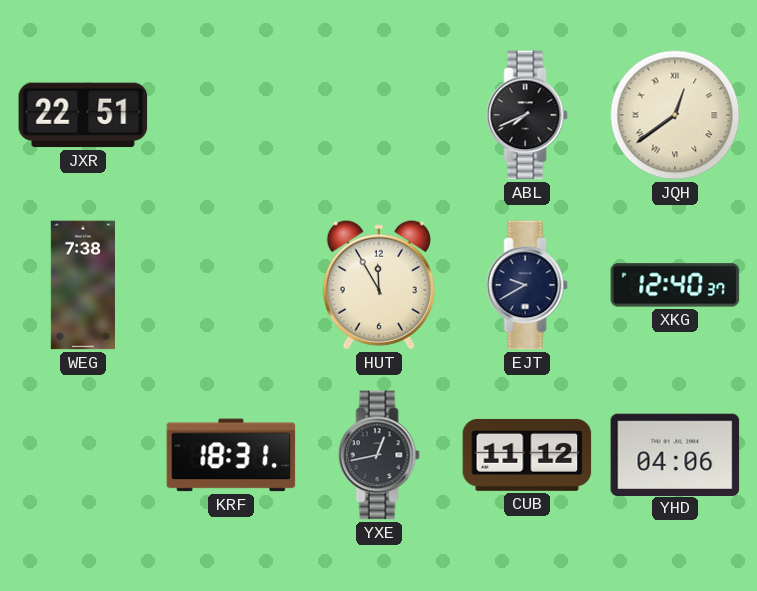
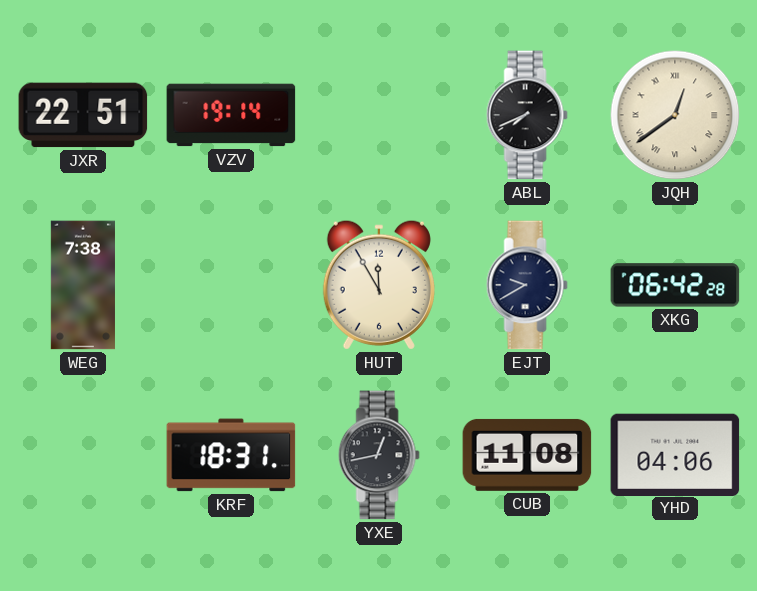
VZV: none -> 19:14 (231, 115)
XKG: 12:40 -> 06:42 (675, 285)
CUB: 11:12 -> 11:08 (527, 455)
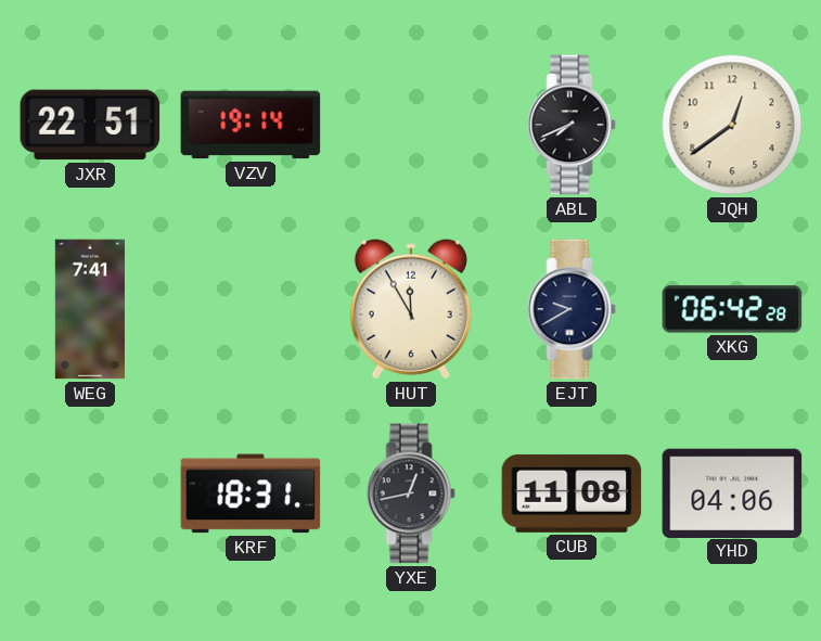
JQH numerals: Roman -> Arabic (732, 125)
WEG: 7:38 -> 7:41 (90, 309)
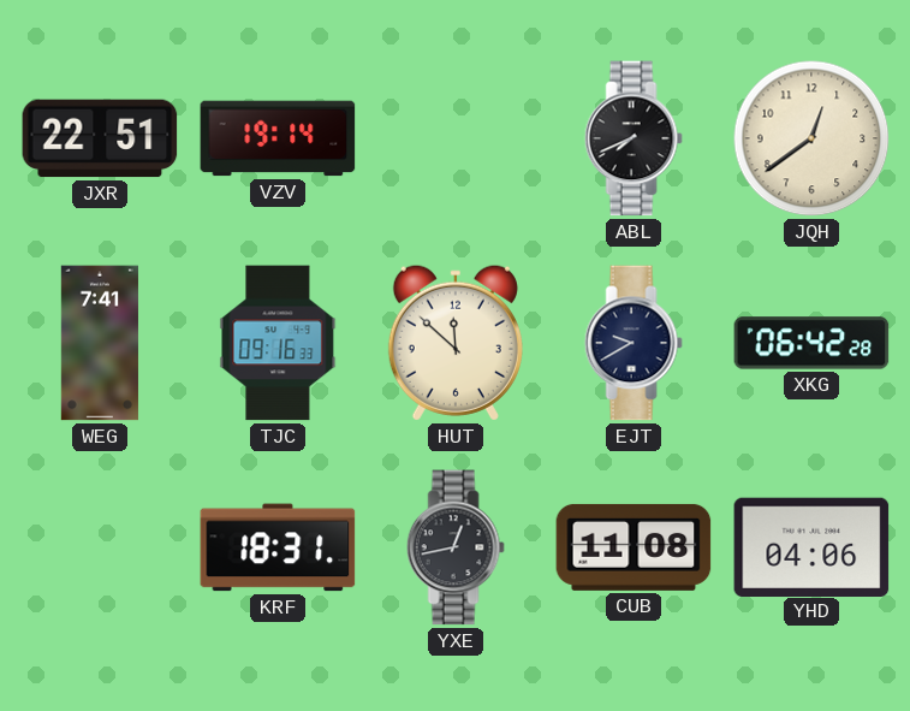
TJC: none -> 09:16 (278, 343)
HUT: 11:55 -> 11:52 (456, 343)
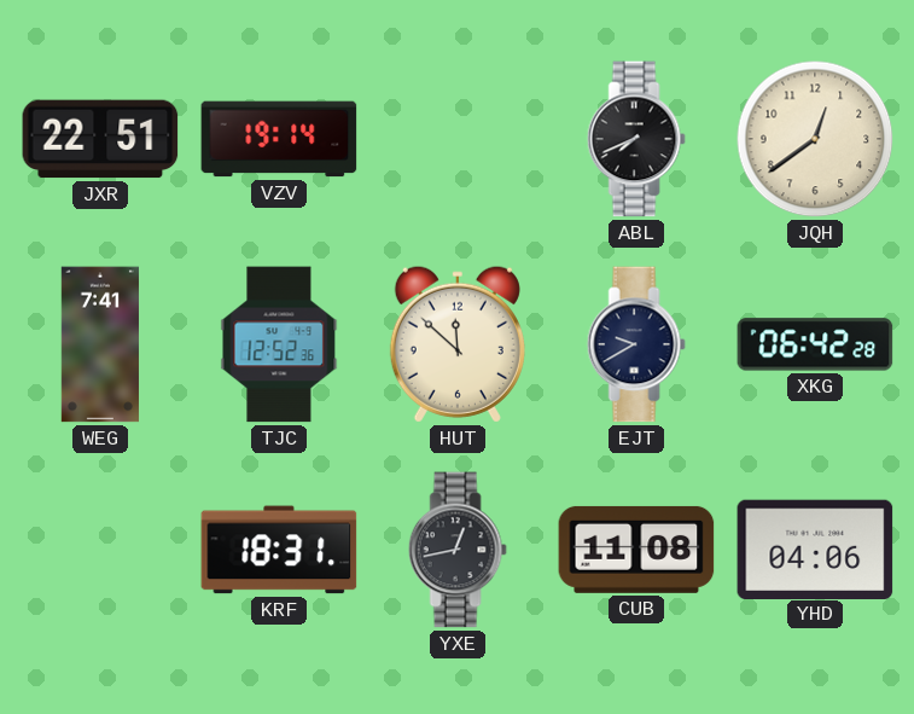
TJC: 09:16 -> 12:52 (279, 344)
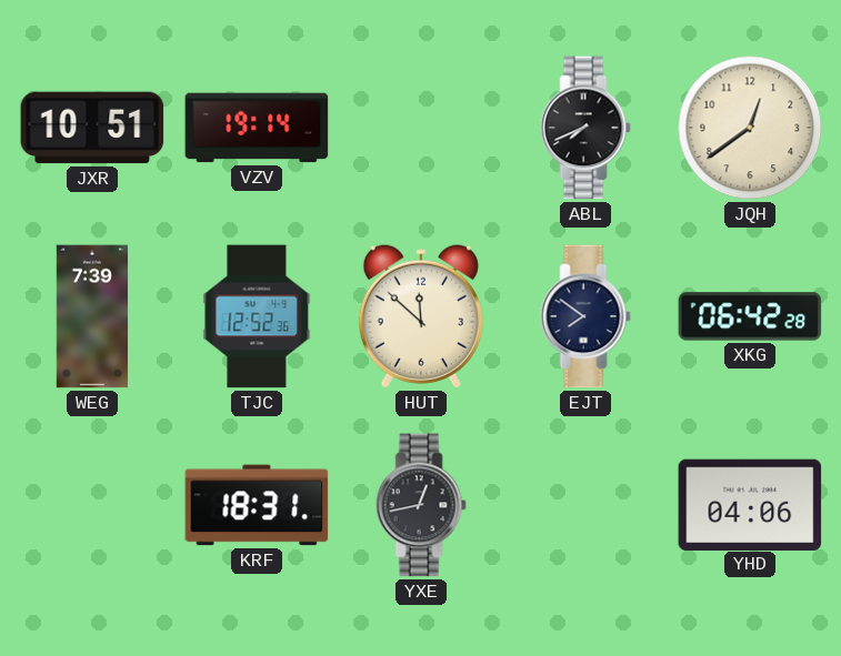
JXR: 22:51 -> 10:51 (92, 128)
WEG: 7:41 -> 7:39 (92, 316)
EJT: 9:40 -> 7:51 (585, 316)
CUB: 11:08 -> none (636, 550)
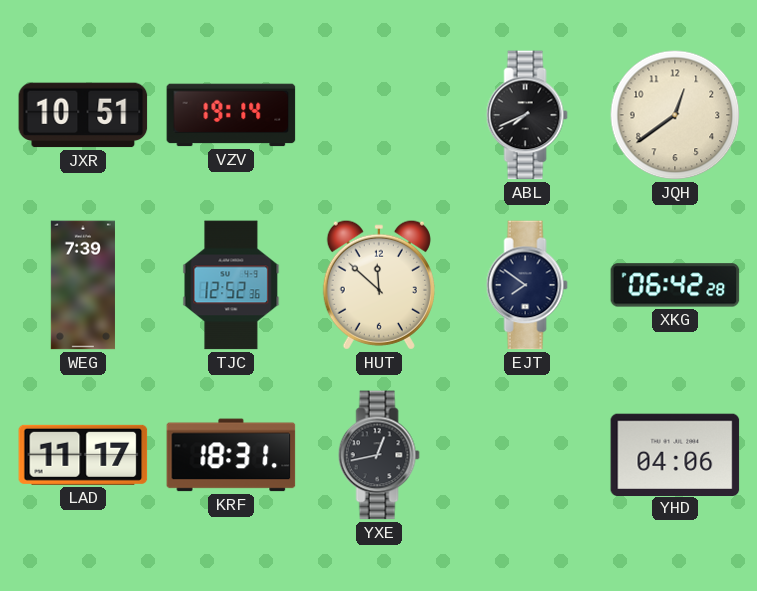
LAD: none -> 11:17 (83, 455)
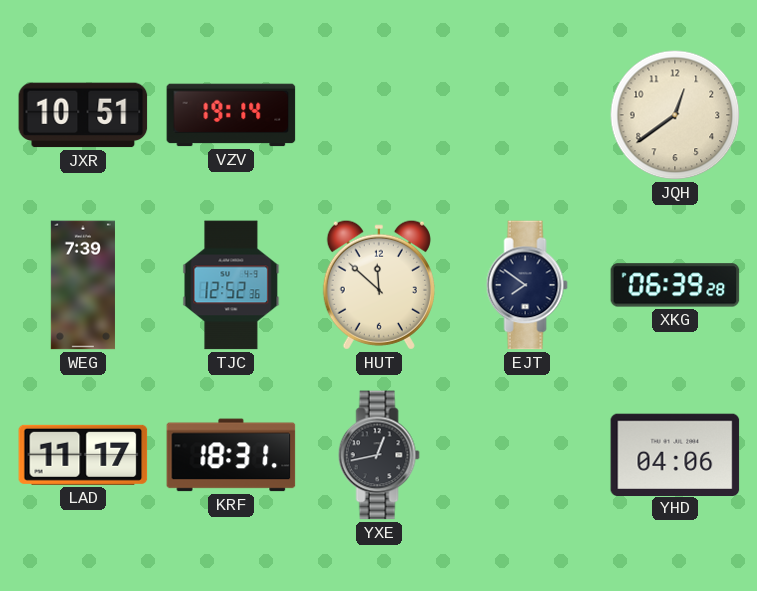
ABL: 7:41 -> none (527, 115)
XKG: 06:42 -> 06:39 (675, 285)
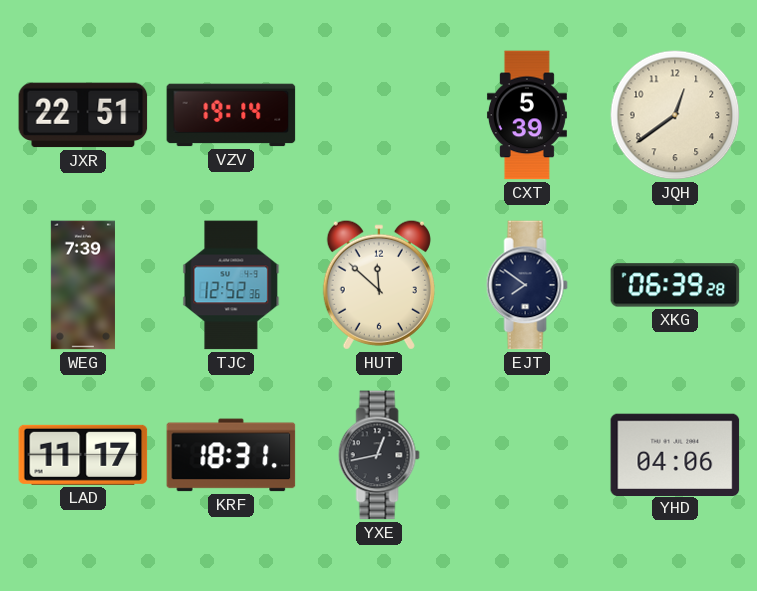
JXR: 10:51 -> 22:51 (83, 115)
CXT: none -> 5:39 (527, 115)
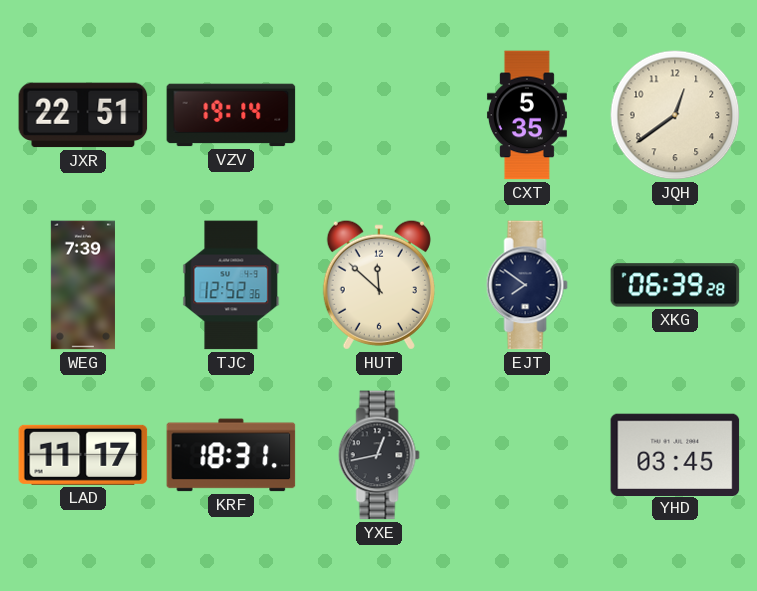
CXT: 5:39 -> 5:35 (527, 115)
YHD: 04:06 -> 03:45 (675, 454)
